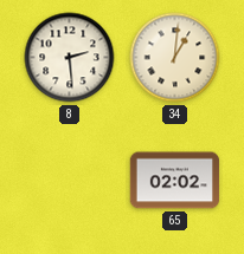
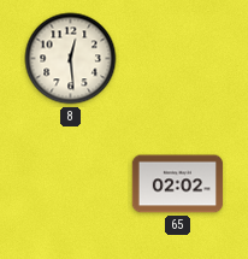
8: 2:29 -> 12:29 (71, 59)
34: 1:01 -> none (175, 58)
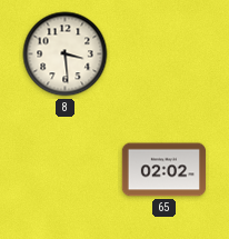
8: 12:29 -> 3:29 (66, 54)
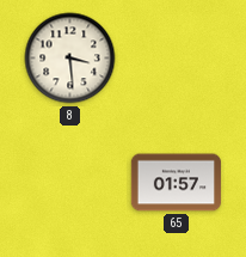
65: 02:02 -> 01:57 (177, 183)
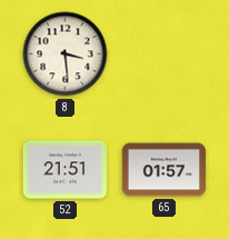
52: none -> 21:51 (66, 170)
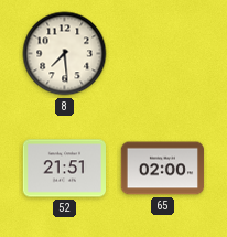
8: 3:29 -> 7:29 (65, 54)
65: 01:57 -> 02:00 (163, 169)
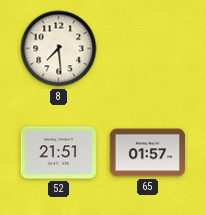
65: 02:00 -> 01:57 (148, 153)
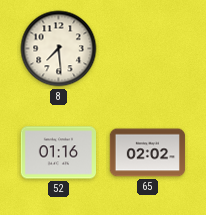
52: 21:51 -> 01:16 (59, 153)
65: 01:57 -> 02:02 (148, 153)
